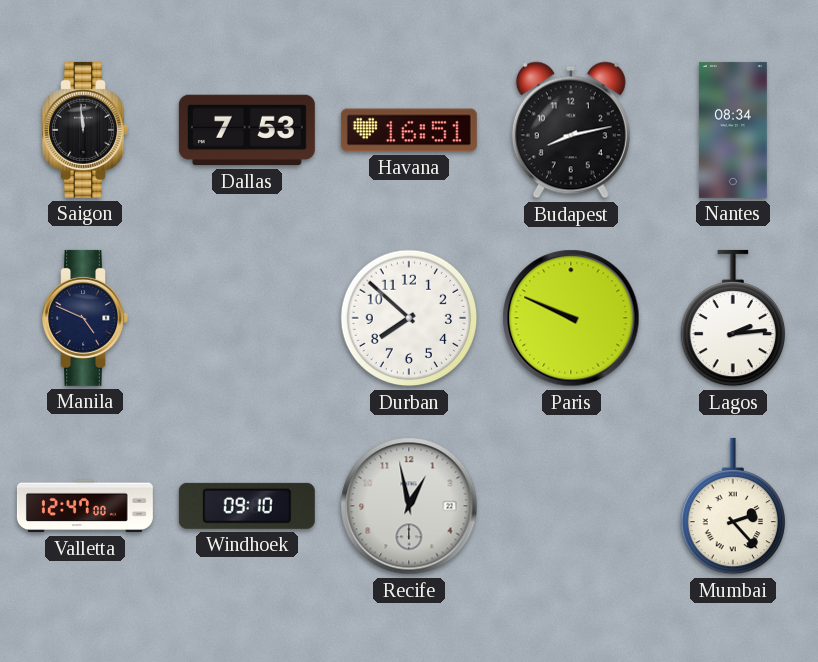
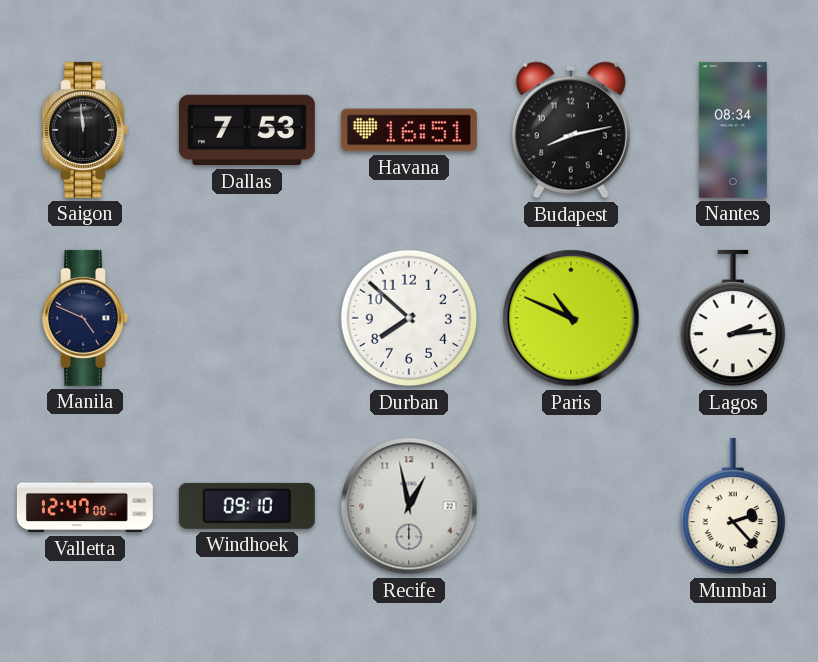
Paris: 9:49 -> 10:49 (571, 318)
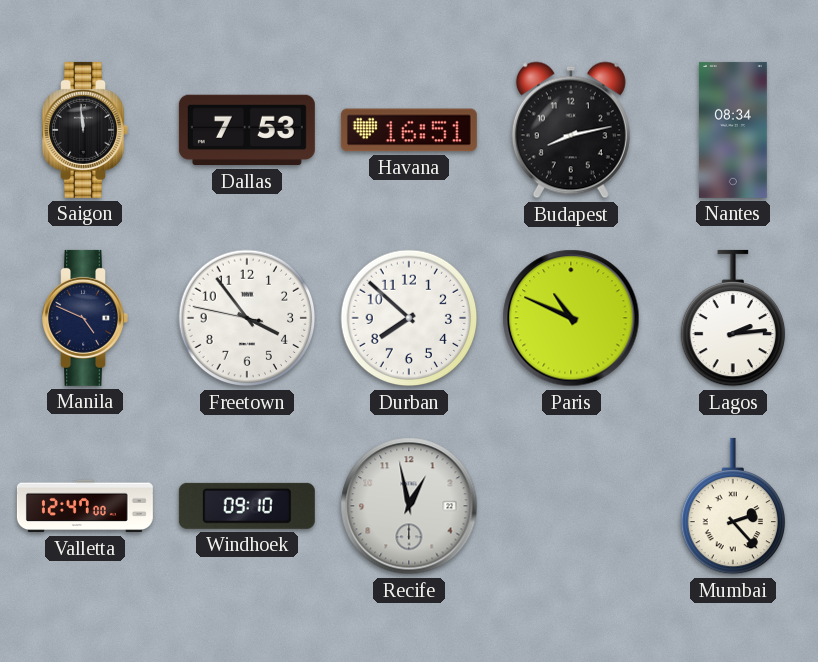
Freetown: none -> 3:53 (247, 318)
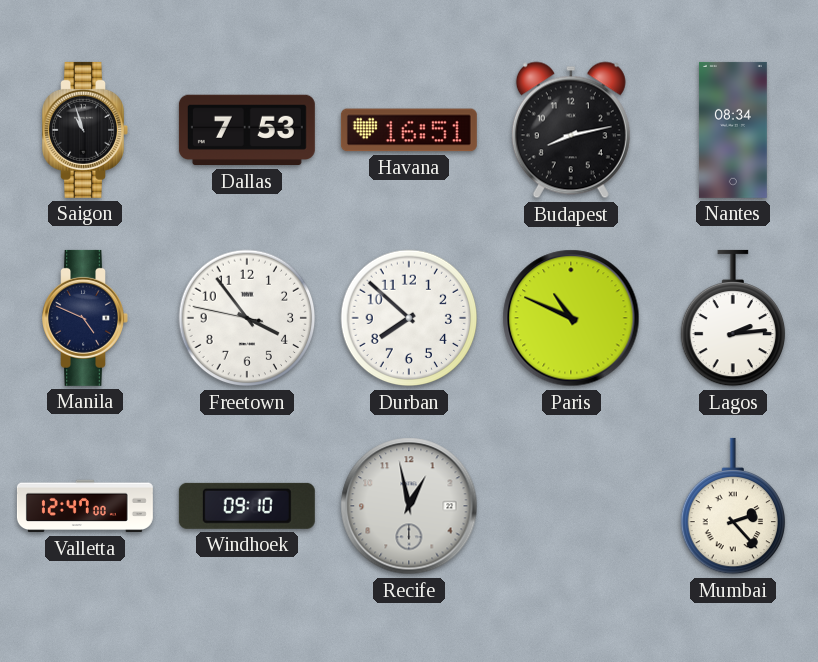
Saigon: 11:59 -> 10:57 (85, 130)
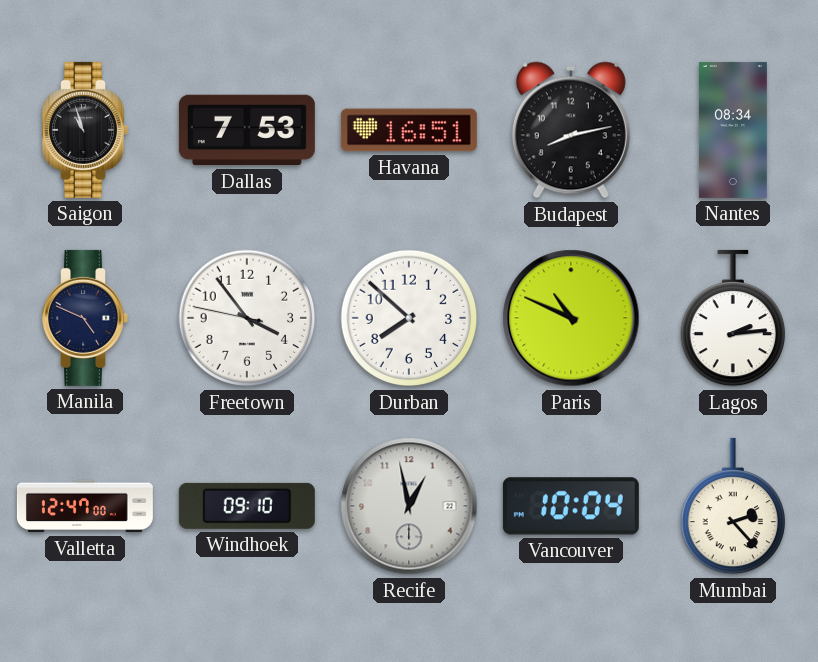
Vancouver: none -> 10:04 (571, 506)
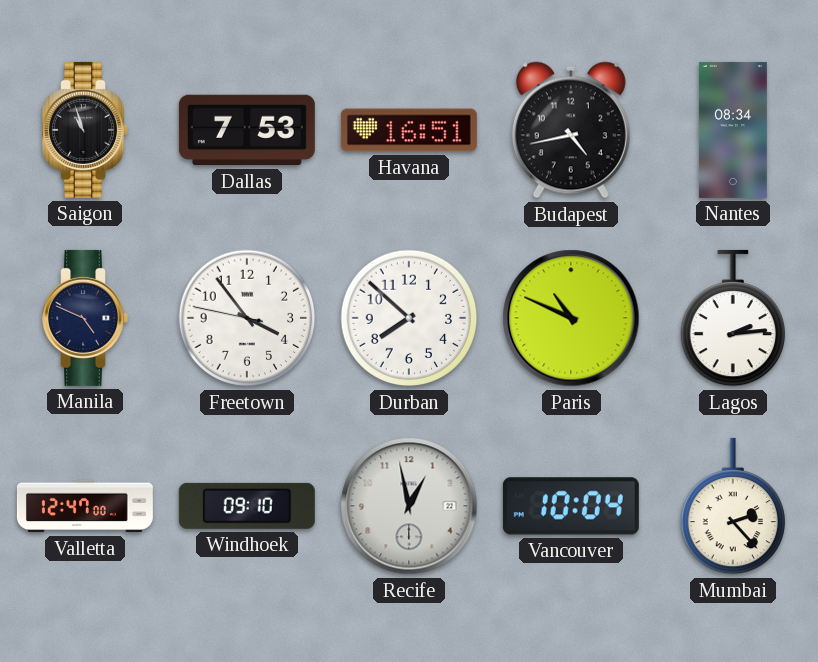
Budapest: 8:13 -> 4:43 (571, 130)
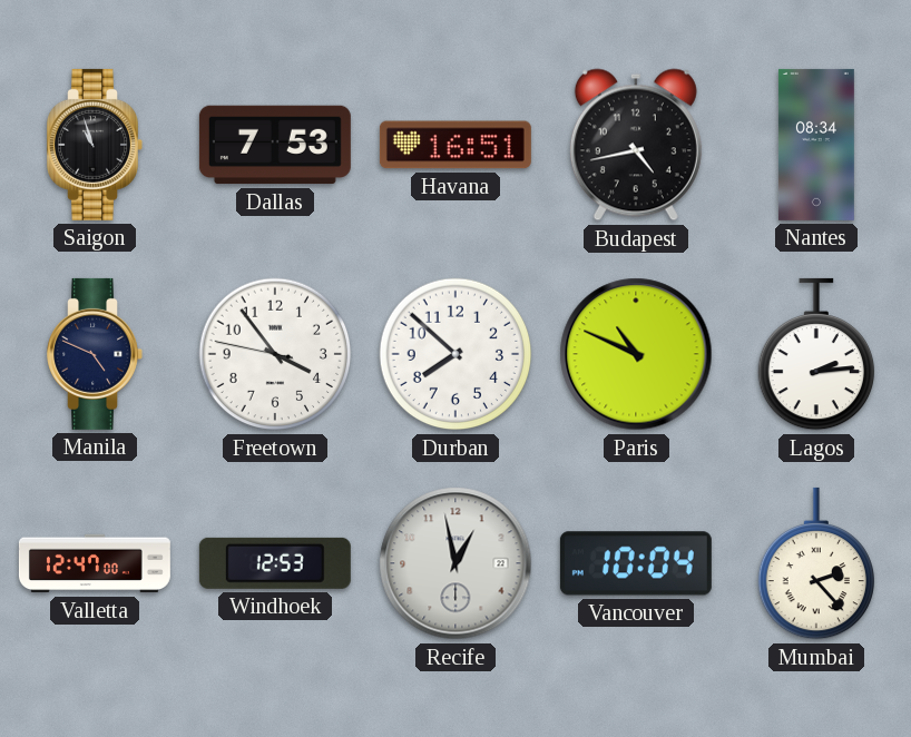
Windhoek: 09:10 -> 12:53 (275, 563)
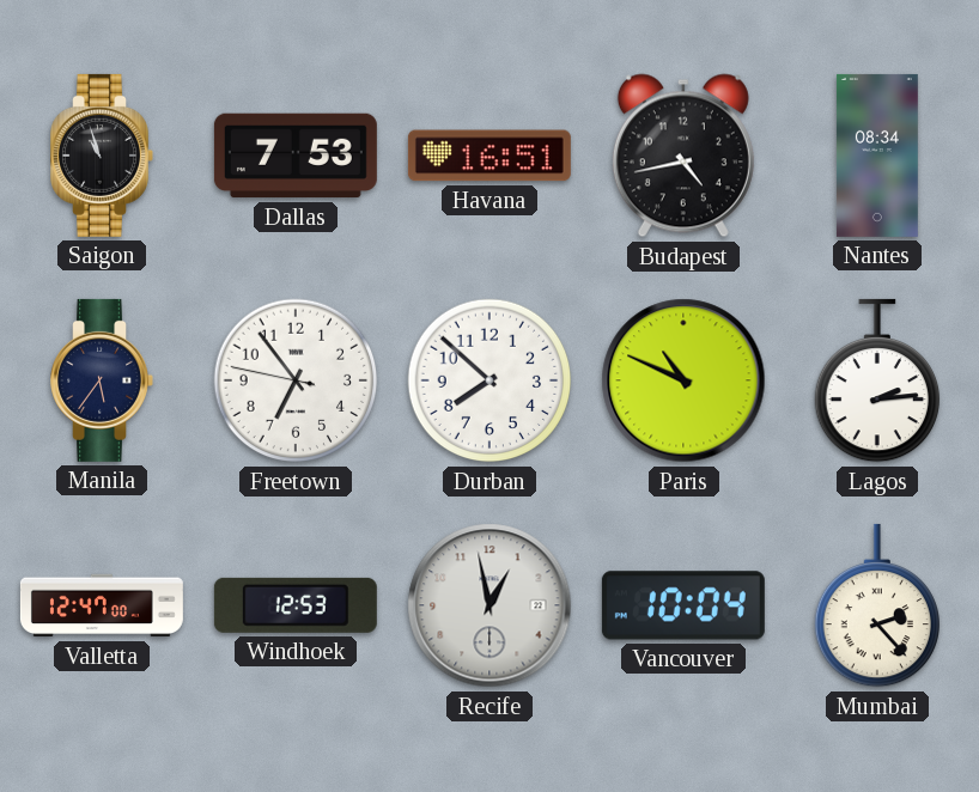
Manila: 4:49 -> 5:36 (102, 380)
Freetown: 3:53 -> 6:53 (296, 380)
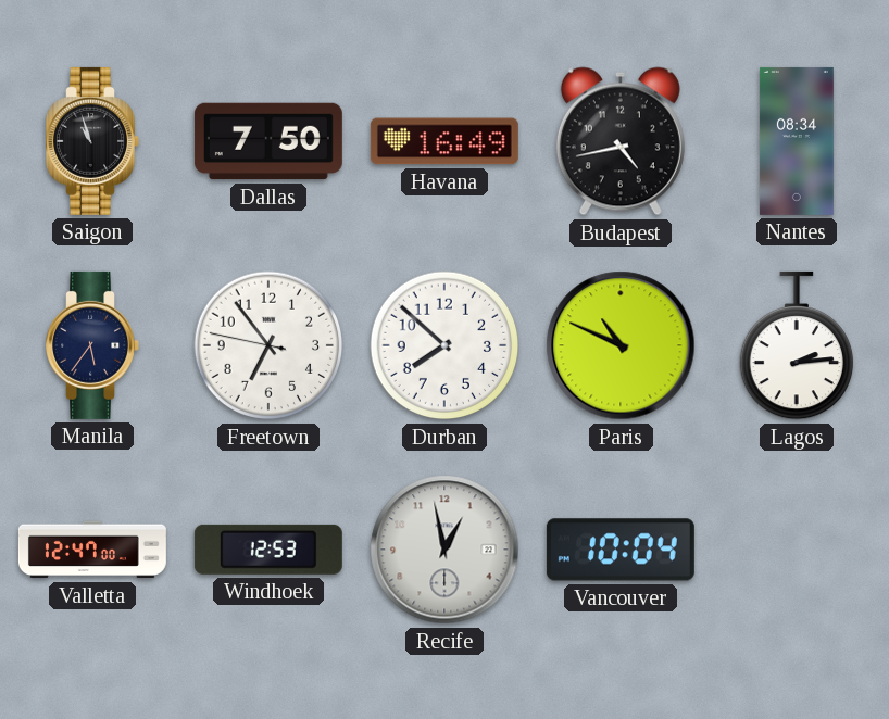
Dallas: 7:53 -> 7:50 (268, 141)
Havana: 16:51 -> 16:49 (444, 141)
Mumbai: 2:23 -> none (876, 605)
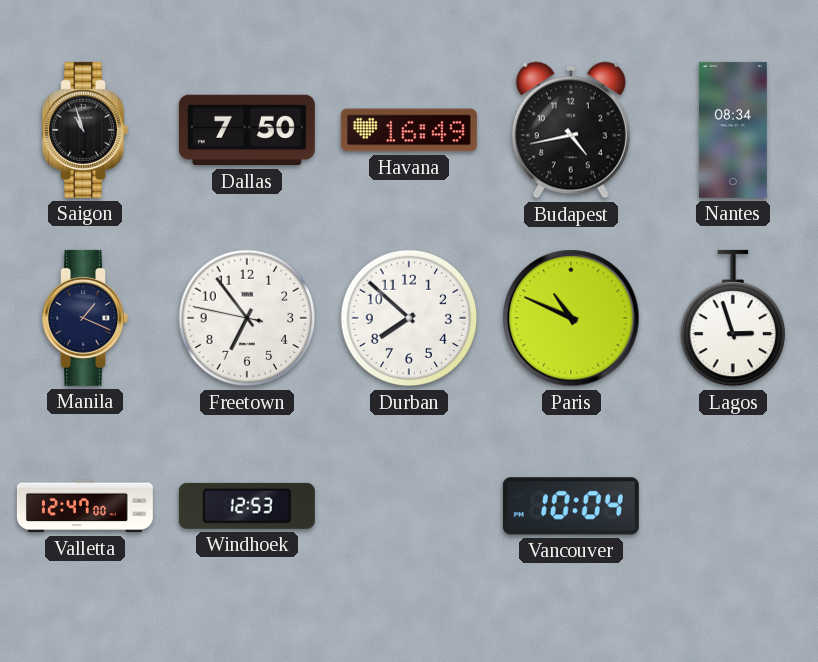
Manila: 5:36 -> 1:19 (85, 318)
Lagos: 2:14 -> 2:57 (732, 318)
Recife: 12:58 -> none (444, 550)
